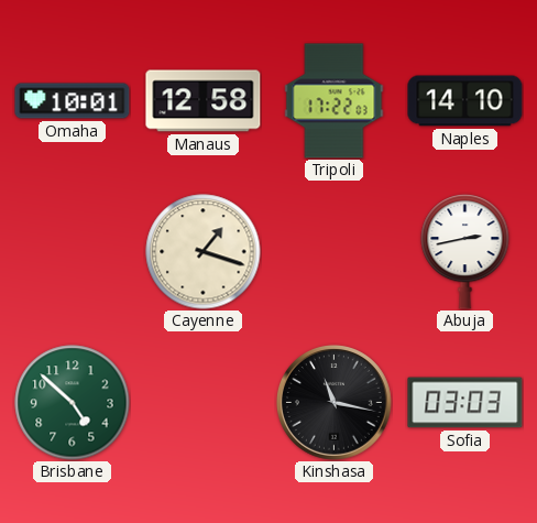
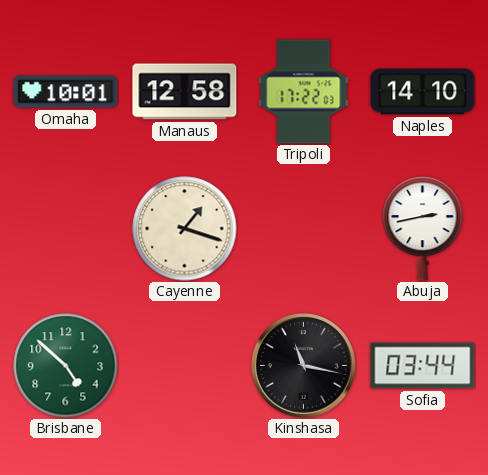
Sofia: 03:03 -> 03:44 (423, 366)
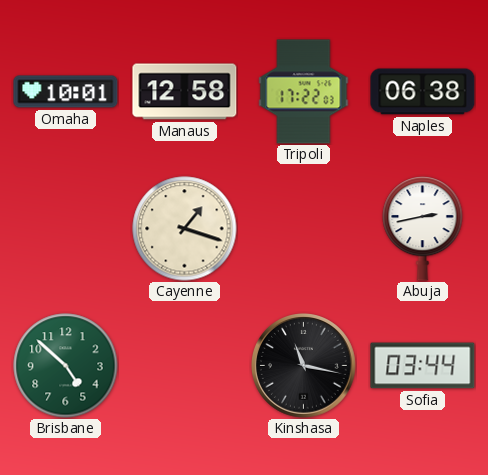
Naples: 14:10 -> 06:38 (423, 92)
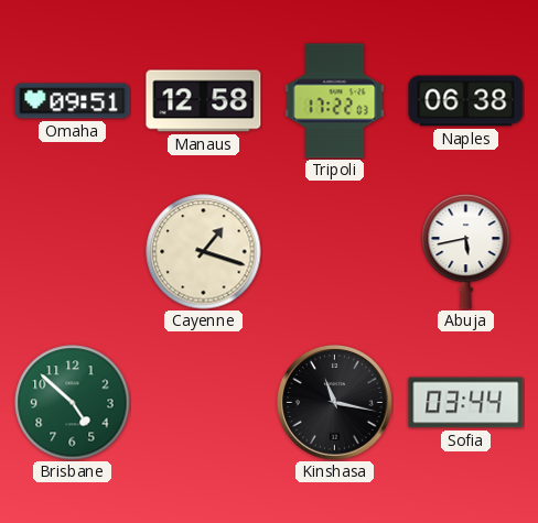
Omaha: 10:01 -> 09:51 (73, 101)
Abuja: 2:43 -> 5:43 (466, 251)
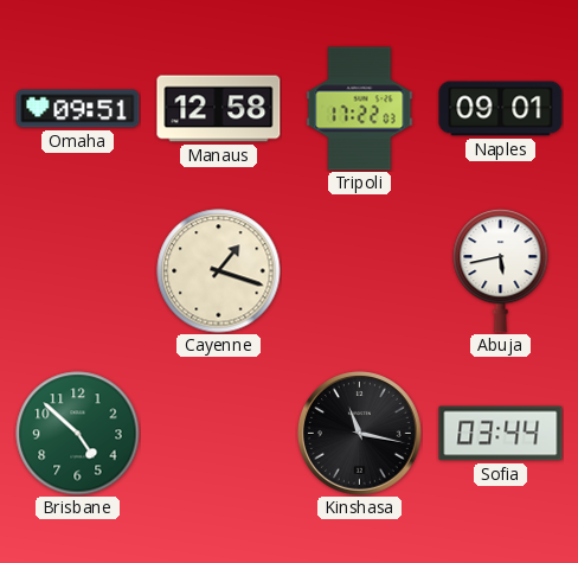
Naples: 06:38 -> 09:01 (501, 109)
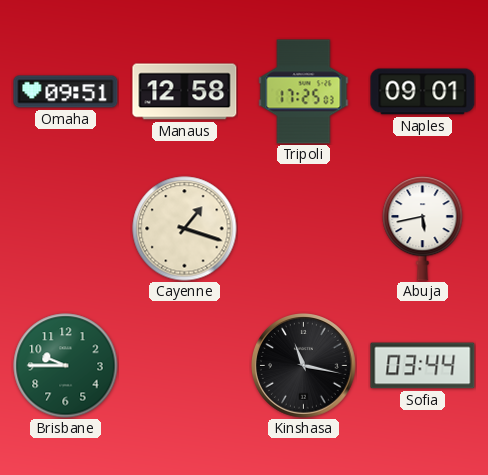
Tripoli: 17:22 -> 17:25 (304, 92)
Brisbane: 4:52 -> 9:45 (66, 366)
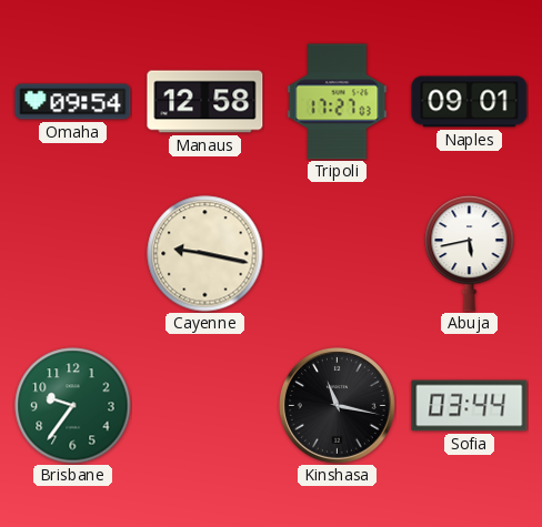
Omaha: 09:51 -> 09:54 (73, 102)
Tripoli: 17:25 -> 17:27 (338, 102)
Cayenne: 1:18 -> 9:17 (205, 254)
Brisbane: 9:45 -> 9:36 (73, 406)
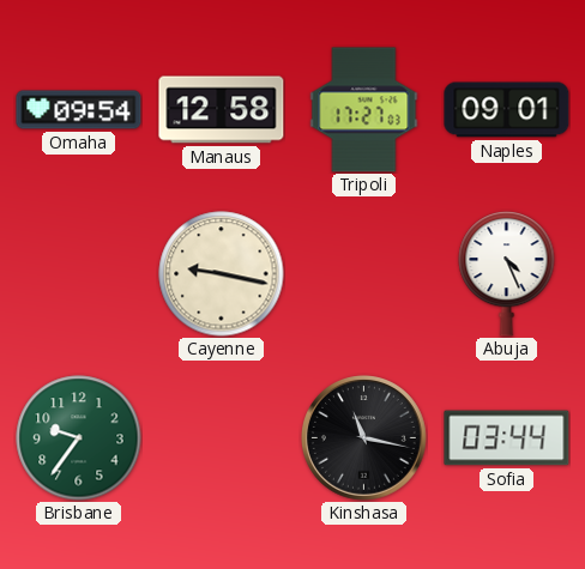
Abuja: 5:43 -> 4:26 (507, 273)
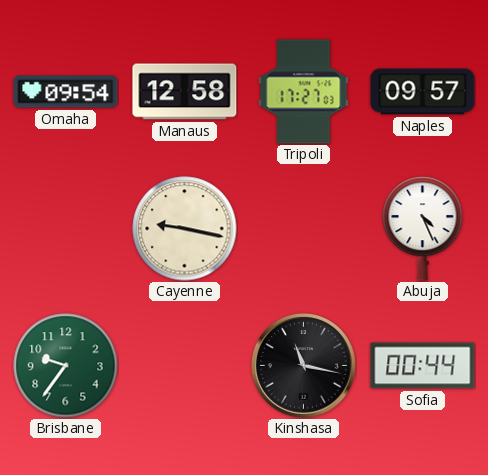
Naples: 09:01 -> 09:57 (423, 92)
Sofia: 03:44 -> 00:44 (423, 366)
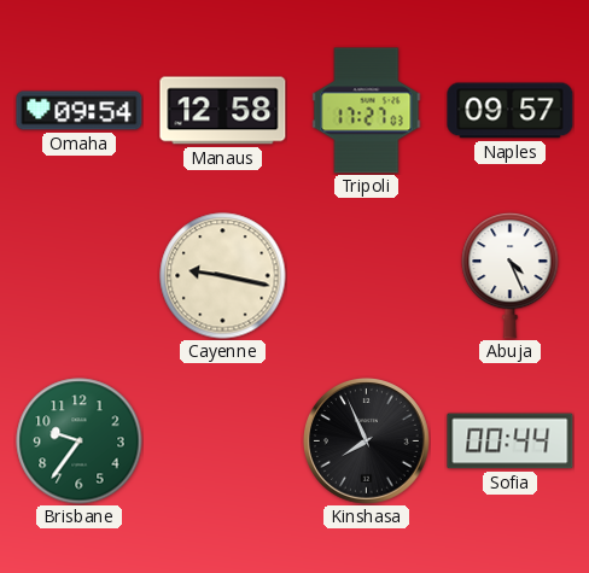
Kinshasa: 11:17 -> 7:56 (367, 442)
